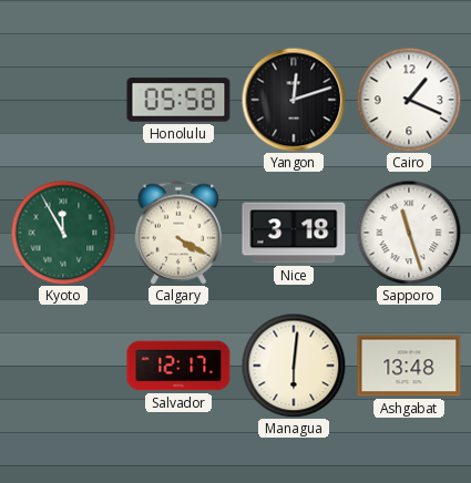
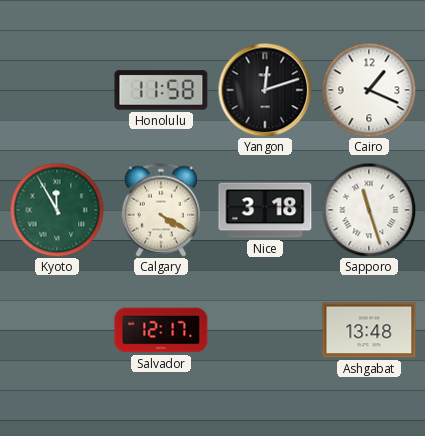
Honolulu: 05:58 -> 11:58 (161, 90)
Managua: 6:01 -> none (294, 366)
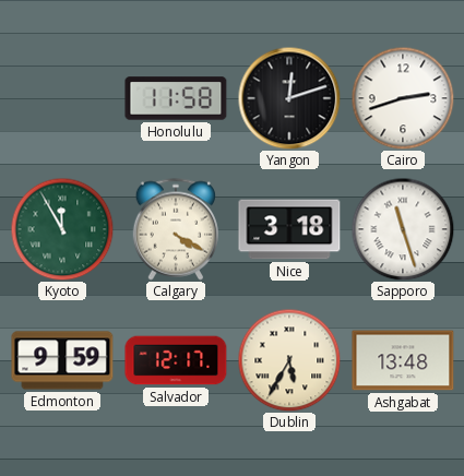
Cairo: 1:19 -> 2:42 (403, 98)
Edmonton: none -> 9:59 (62, 360)
Dublin: none -> 5:35 (289, 360)
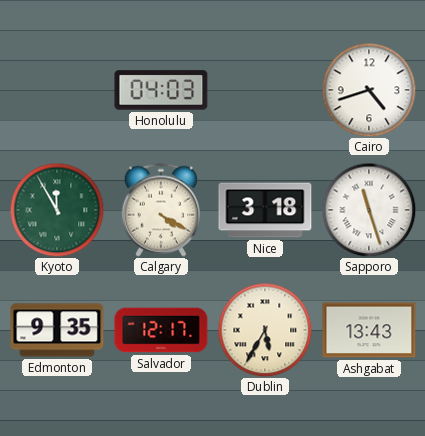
Honolulu: 11:58 -> 04:03 (161, 90)
Yangon: 12:12 -> none (289, 98)
Cairo: 2:42 -> 4:42 (369, 90)
Edmonton: 9:59 -> 9:35 (57, 330)
Ashgabat: 13:48 -> 13:43 (369, 330)
